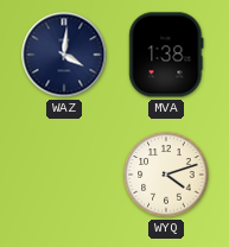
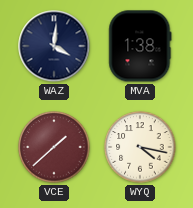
VCE: none -> 1:38 (54, 147)
WYQ: 4:12 -> 4:17 (140, 147)
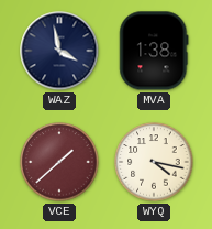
WAZ: 4:01 -> 3:58 (59, 51)
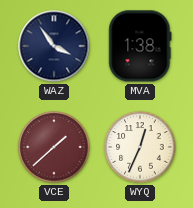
WAZ: 3:58 -> 3:54 (54, 46)
WYQ: 4:17 -> 12:34 (140, 147)
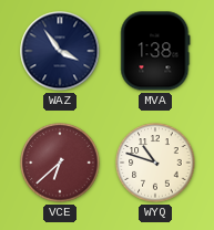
VCE: 1:38 -> 6:38 (60, 163)
WYQ: 12:34 -> 10:48 (155, 163)
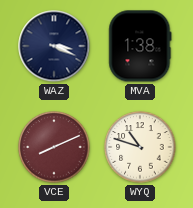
WAZ: 3:54 -> 3:19 (54, 46)
VCE: 6:38 -> 8:11 (54, 147)
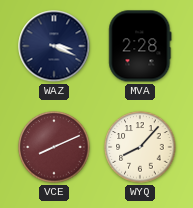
MVA: 1:38 -> 2:28 (140, 46)
WYQ: 10:48 -> 8:07 (140, 147)
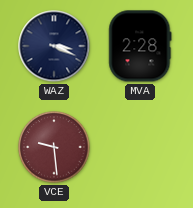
VCE: 8:11 -> 9:29 (54, 147)
WYQ: 8:07 -> none (140, 147)
